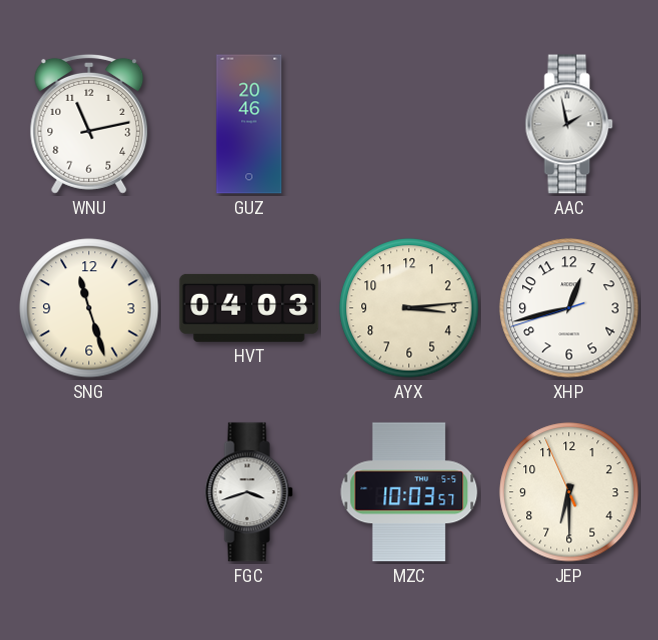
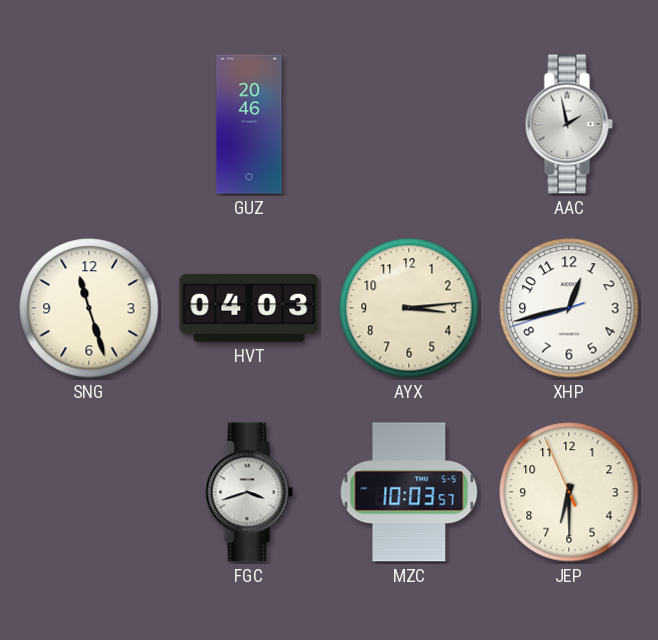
WNU: 11:13 -> none (89, 124)
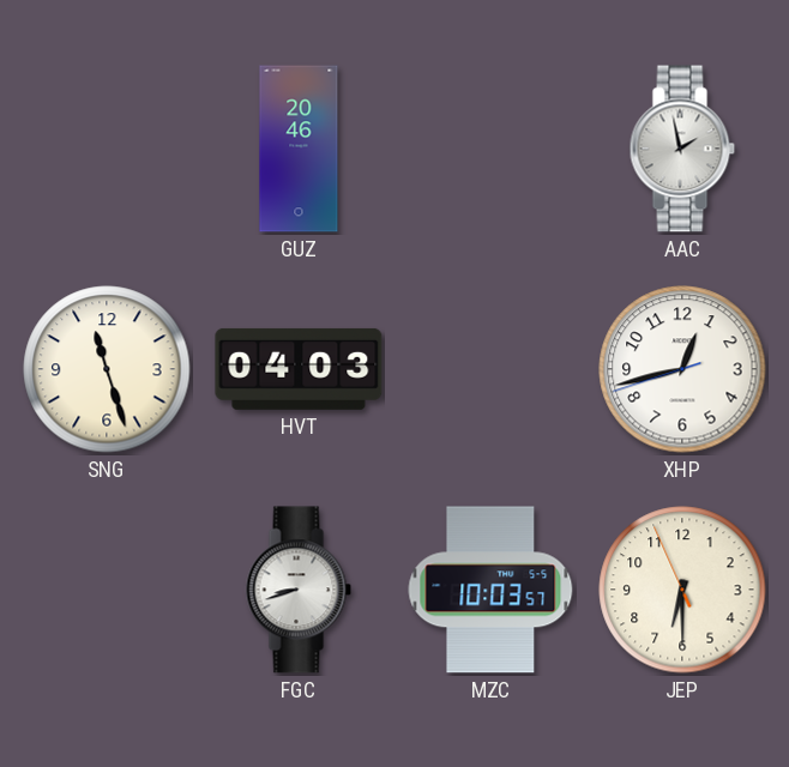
AYX: 3:14 -> none (409, 308)
FGC: 3:42 -> 8:42 (299, 590)
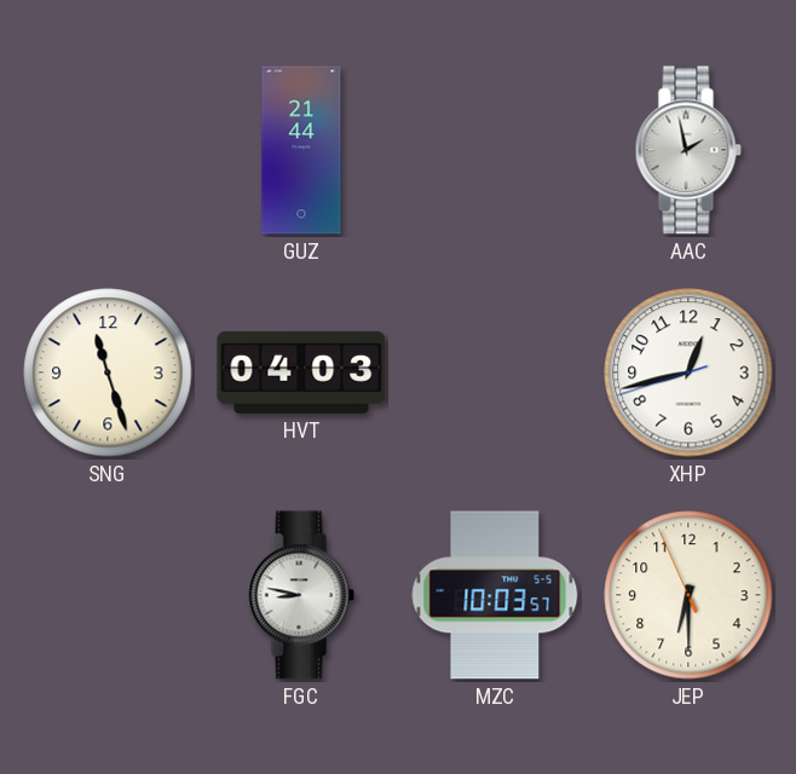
GUZ: 20:46 -> 21:44 (301, 150)
FGC: 8:42 -> 8:47 (301, 595)
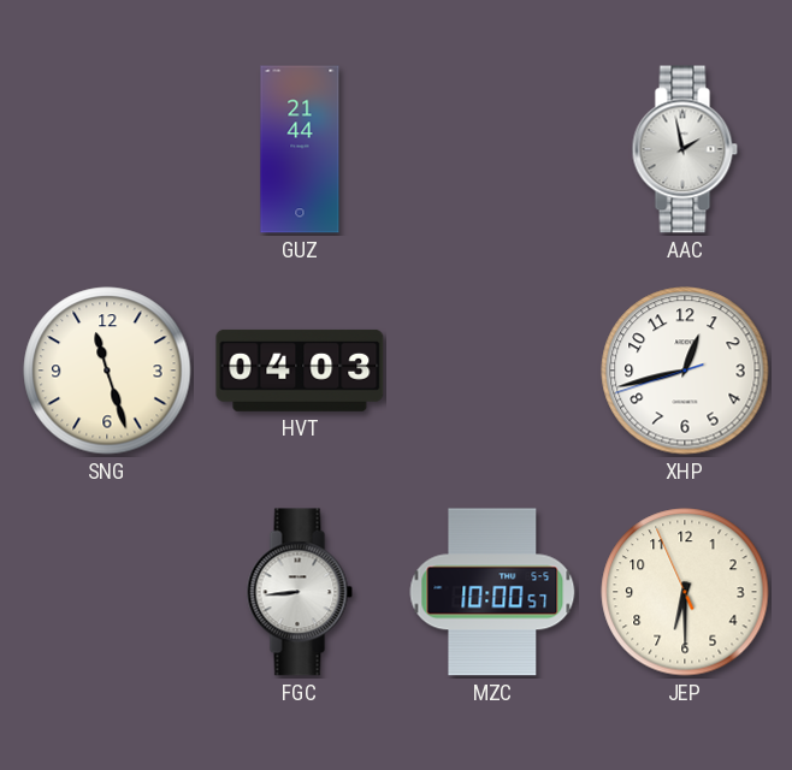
FGC: 8:47 -> 8:44 (300, 592)
MZC: 10:03 -> 10:00 (492, 592)
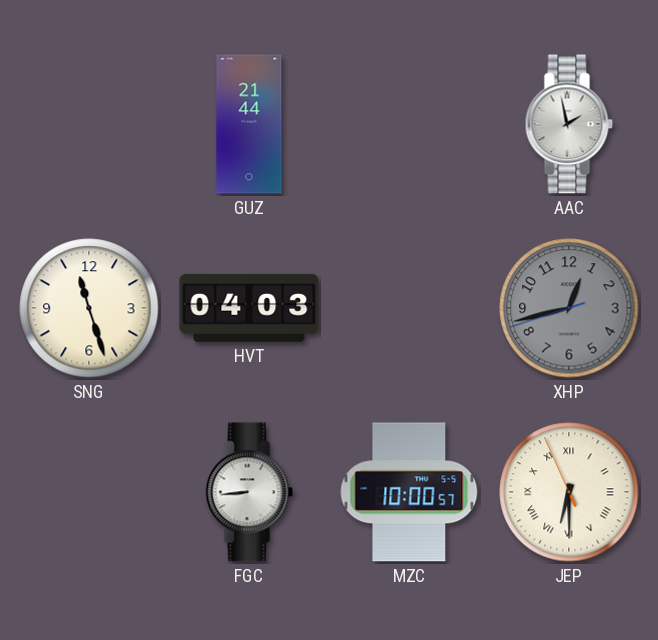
XHP dial: white -> grey (569, 308)
JEP numerals: Arabic -> Roman (569, 492)
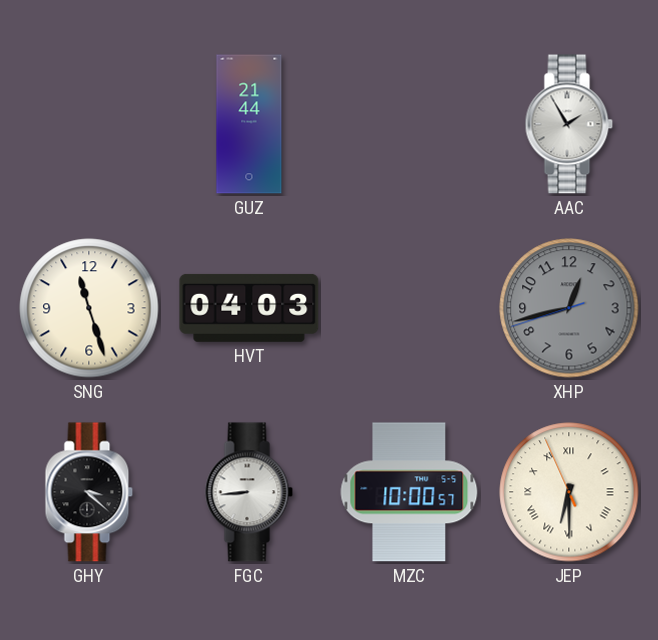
AAC: 1:58 -> 1:55 (569, 124)
GHY: none -> 3:22 (89, 492)
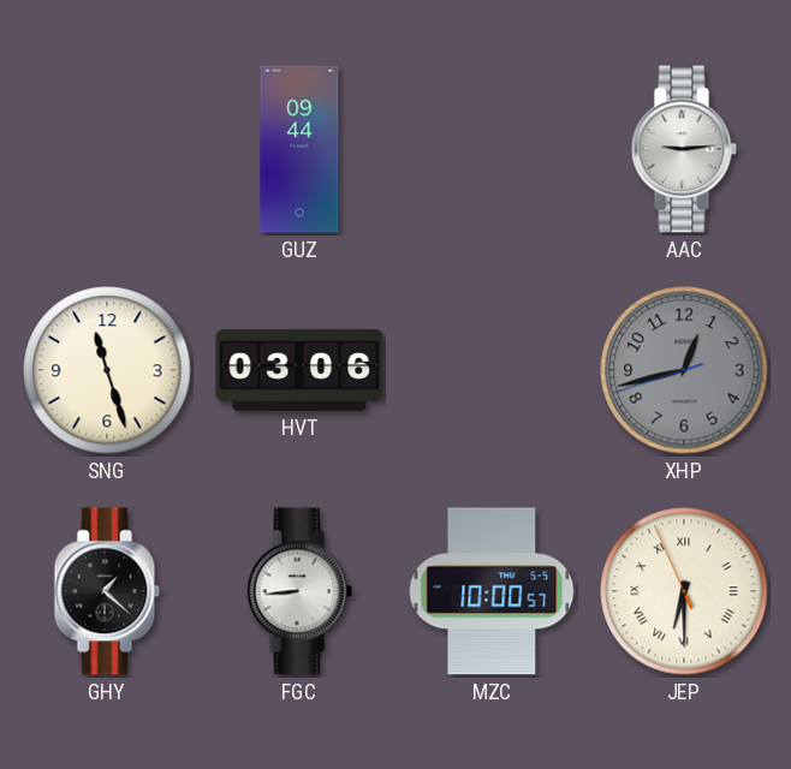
GUZ: 21:44 -> 09:44 (299, 149)
AAC: 1:55 -> 9:14 (684, 149)
HVT: 04:03 -> 03:06 (299, 370)
GHY: 3:22 -> 1:22 (107, 591)
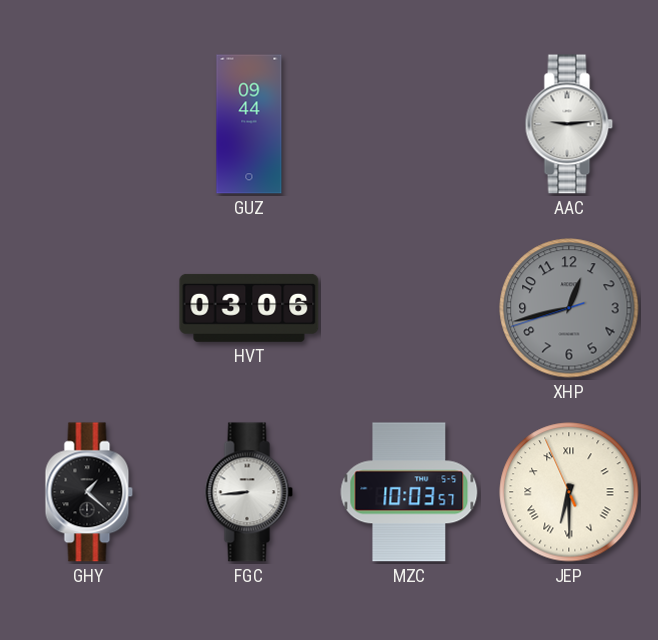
SNG: 11:27 -> none (107, 370)
MZC: 10:00 -> 10:03 (409, 492)
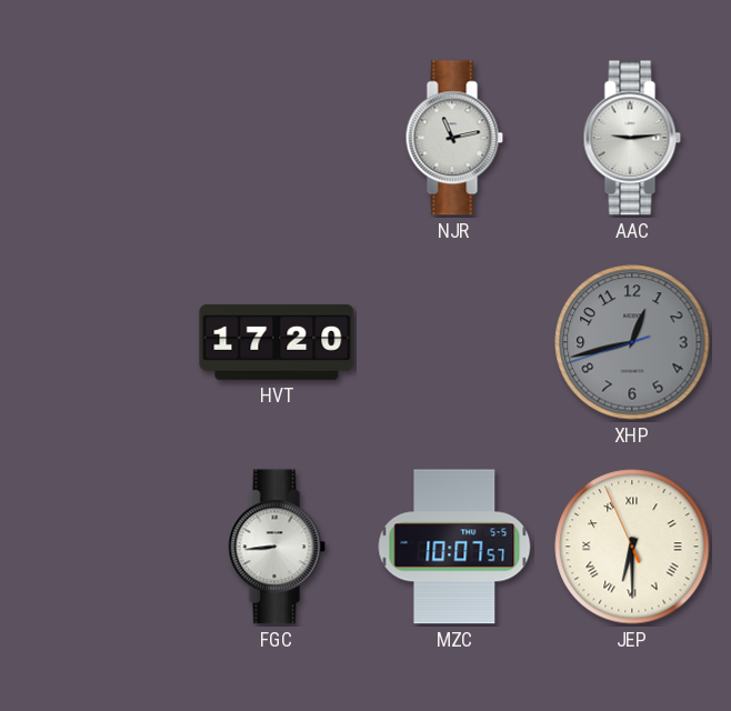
GUZ: 09:44 -> none (249, 124)
NJR: none -> 11:13 (454, 138)
HVT: 03:06 -> 17:20 (277, 342)
GHY: 1:22 -> none (89, 492)
MZC: 10:03 -> 10:07 (454, 547)
